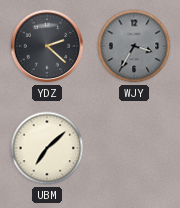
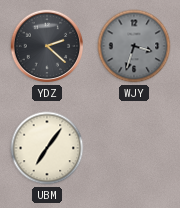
WJY: 3:35 -> 3:33 (134, 46)
UBM: 7:08 -> 7:06 (47, 148)
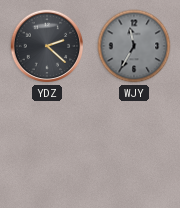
WJY: 3:33 -> 11:35 (134, 46)
UBM: 7:06 -> none (47, 148)
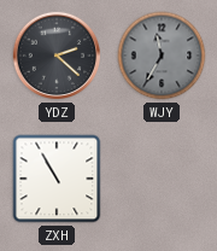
ZXH: none -> 10:55 (57, 179)
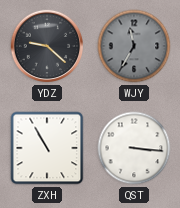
YDZ: 2:22 -> 9:22 (47, 46)
QST: none -> 3:16 (134, 148)
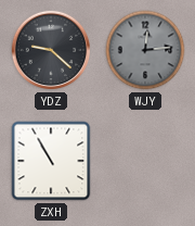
WJY: 11:35 -> 12:14 (145, 50)
QST: 3:16 -> none (134, 148)
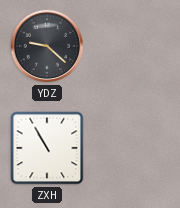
WJY: 12:14 -> none (145, 50)
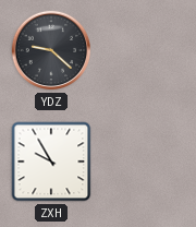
ZXH: 10:55 -> 9:55 (51, 162)
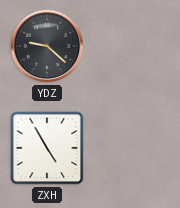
ZXH: 9:55 -> 4:55 (47, 148)
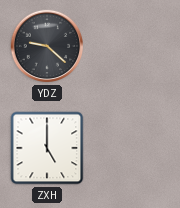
ZXH: 4:55 -> 5:00 (47, 148)
